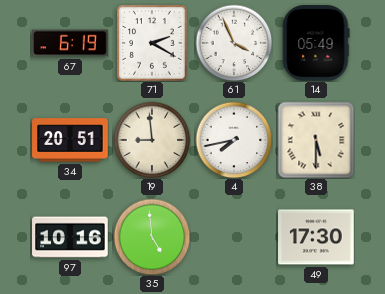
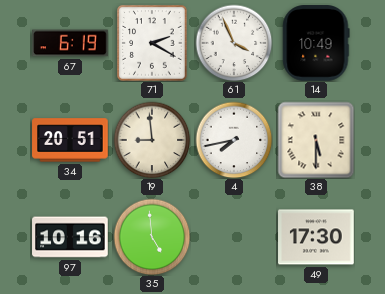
14: 05:49 -> 10:49 (316, 43)
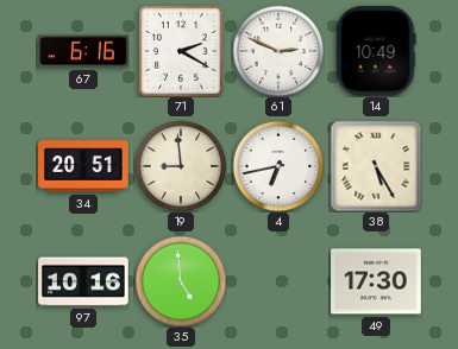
67: 6:19 -> 6:16 (83, 51)
61: 3:56 -> 2:49 (278, 51)
4: 7:43 -> 6:43 (278, 166)
38: 5:30 -> 5:25 (376, 166)
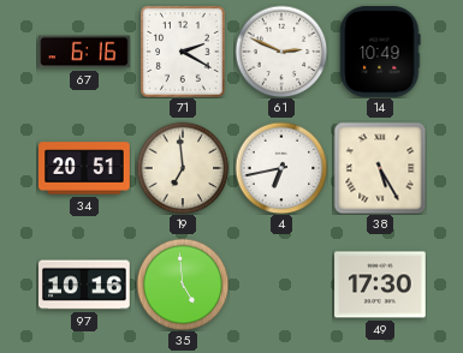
19: 8:59 -> 6:59 (183, 168)
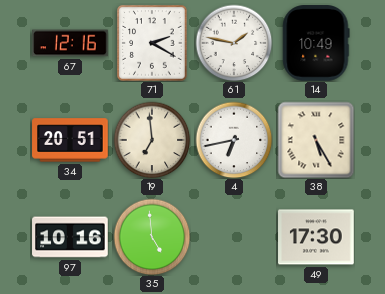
67: 6:16 -> 12:16 (70, 43)
61: 2:49 -> 1:47 (234, 43)
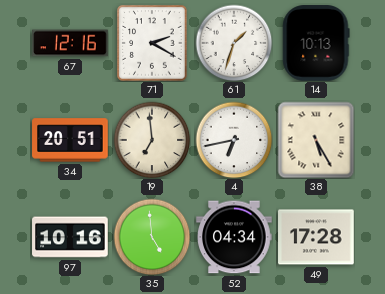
61: 1:47 -> 1:33 (234, 43)
14: 10:49 -> 10:13 (316, 43)
52: none -> 04:34 (234, 237)
49: 17:30 -> 17:28 (316, 237)
